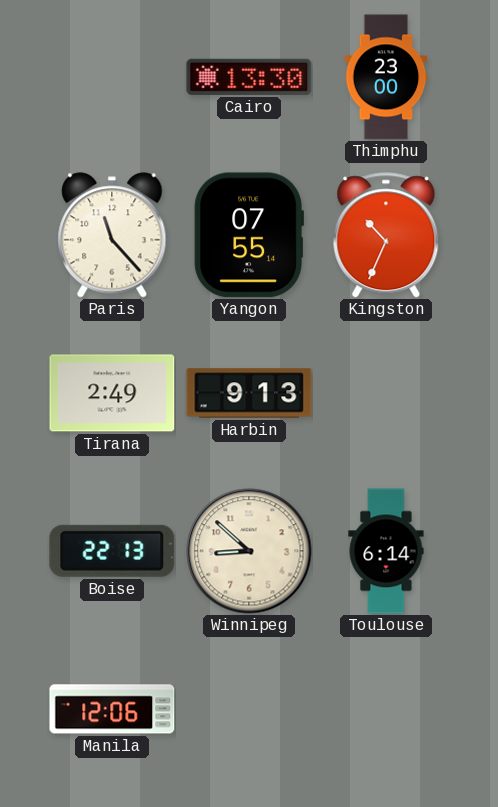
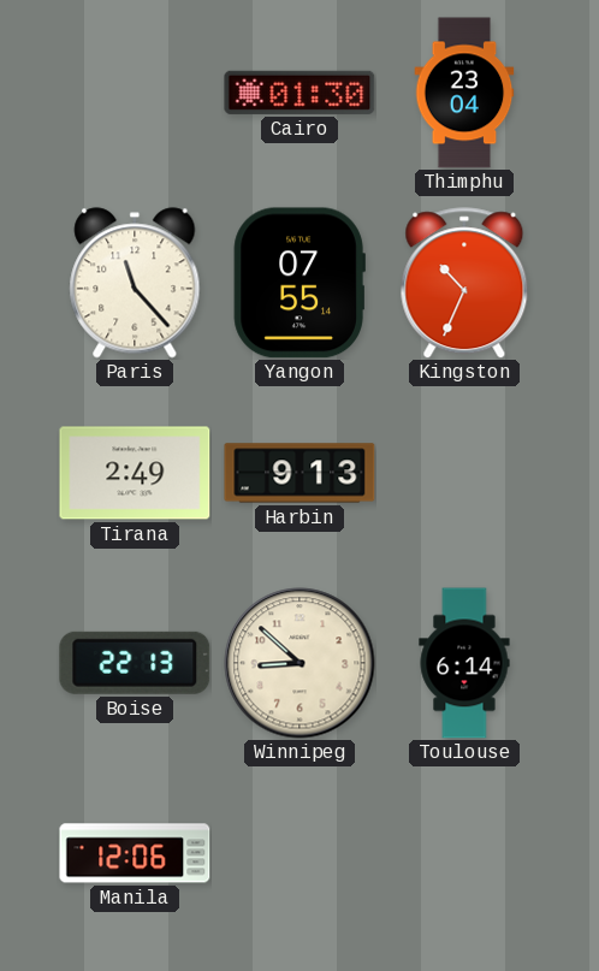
Cairo: 13:30 -> 01:30 (299, 93)
Thimphu: 23:00 -> 23:04 (464, 93)
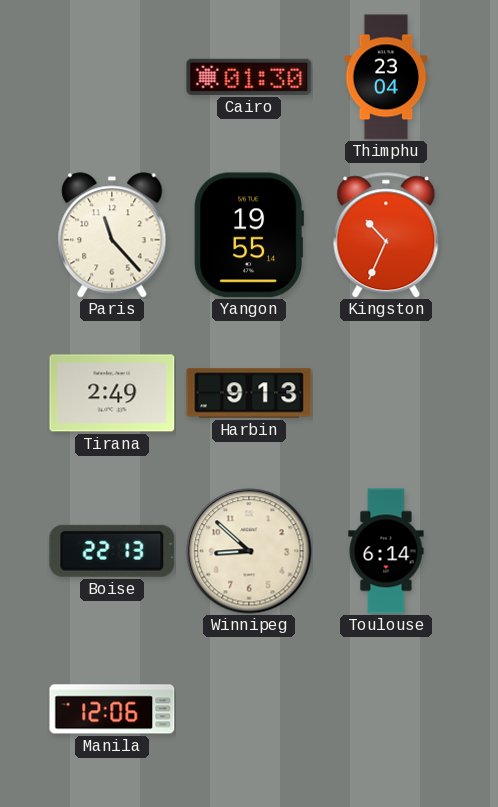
Yangon: 07:55 -> 19:55 (249, 235)
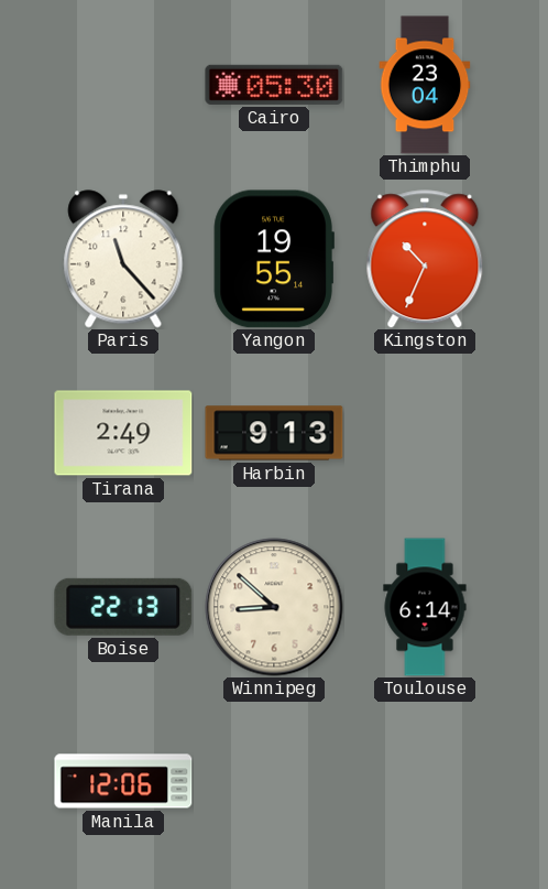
Cairo: 01:30 -> 05:30 (274, 85)
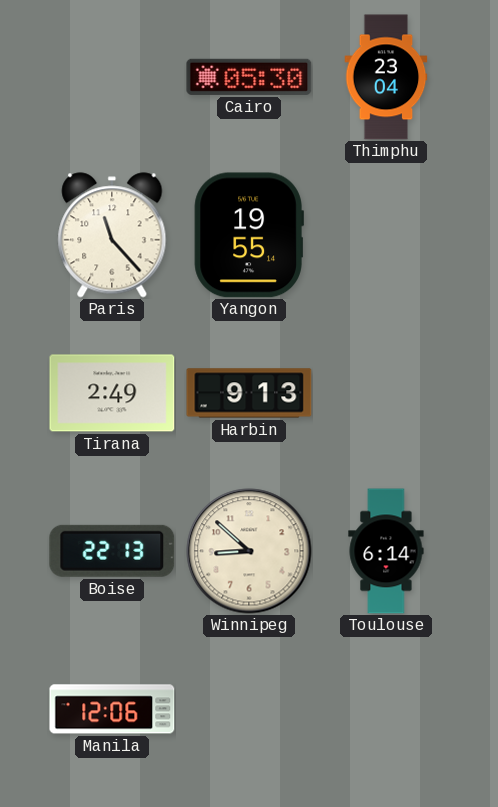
Kingston: 10:34 -> none (425, 259)
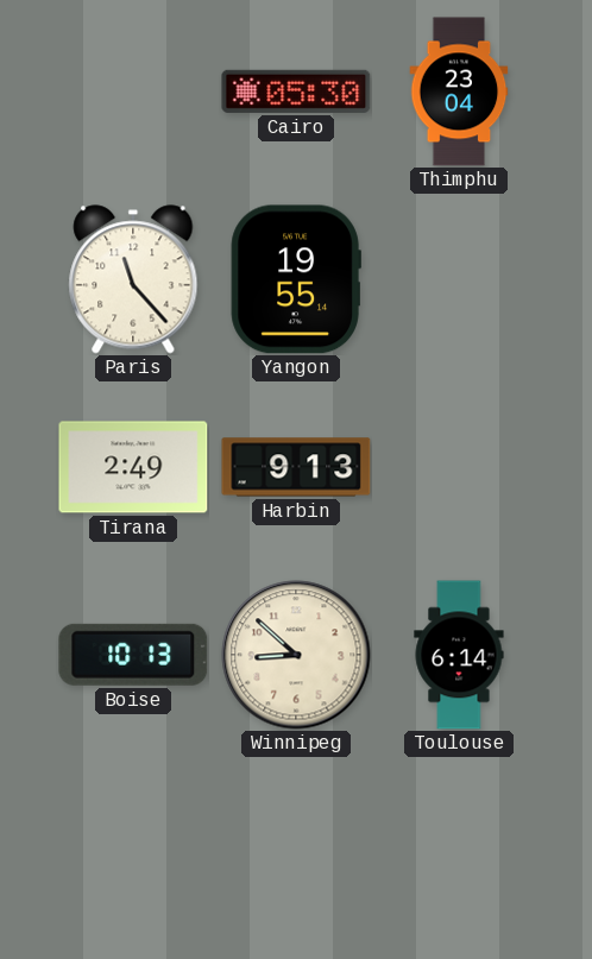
Boise: 22:13 -> 10:13 (133, 655)
Manila: 12:06 -> none (112, 709)
